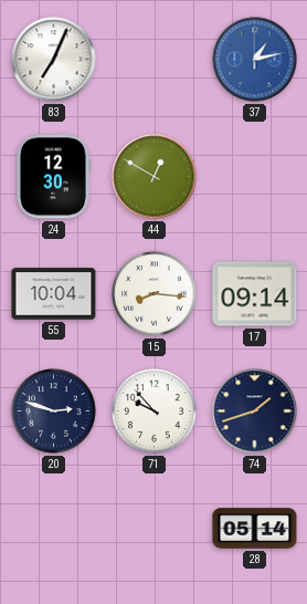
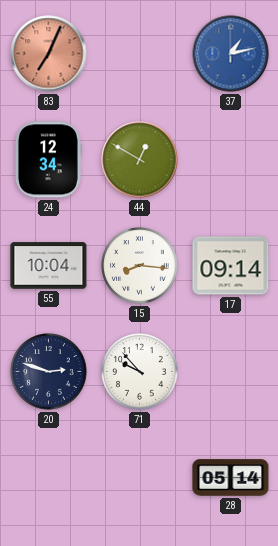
83 dial: white -> salmon (49, 54)
24: 12:30 -> 12:34 (48, 160)
74: 1:42 -> none (255, 412)
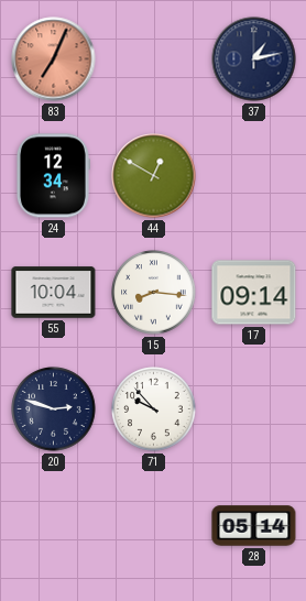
37 dial: blue -> navy (254, 59)
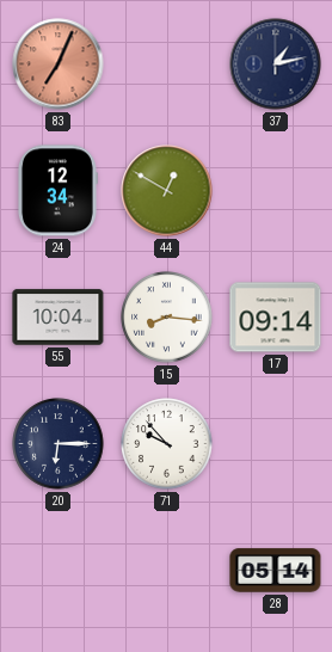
20: 2:48 -> 6:15 (59, 444)
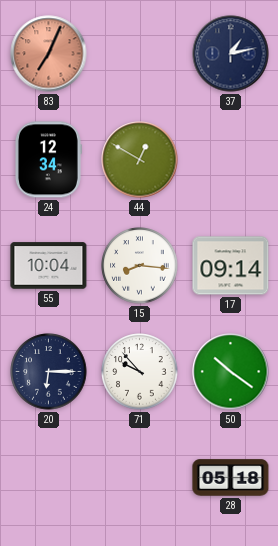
50: none -> 10:21 (231, 372)
28: 05:14 -> 05:18 (231, 478)
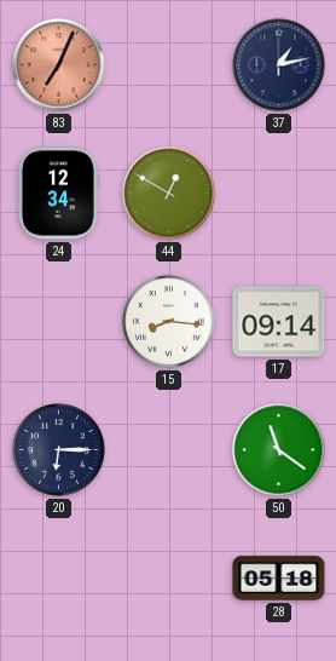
55: 10:04 -> none (49, 266)
71: 9:53 -> none (140, 372)
50: 10:21 -> 11:21 (279, 450)
